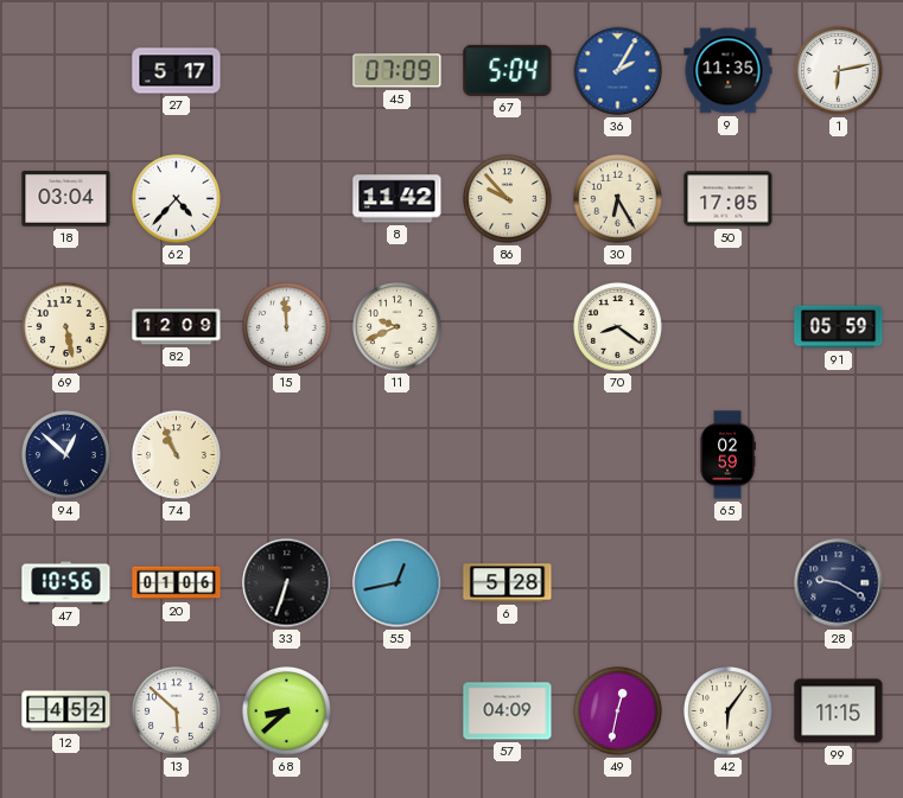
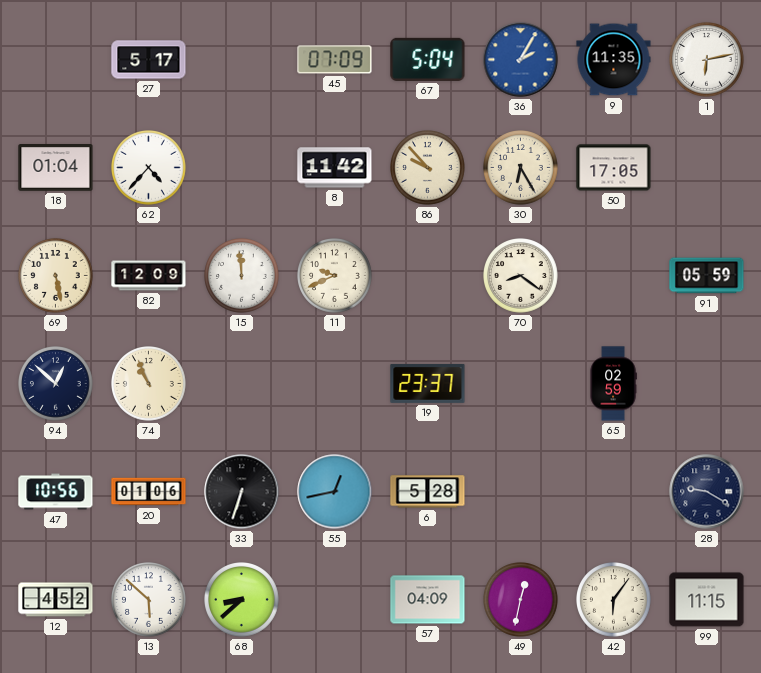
18: 03:04 -> 01:04 (56, 168)
19: none -> 23:37 (428, 383)
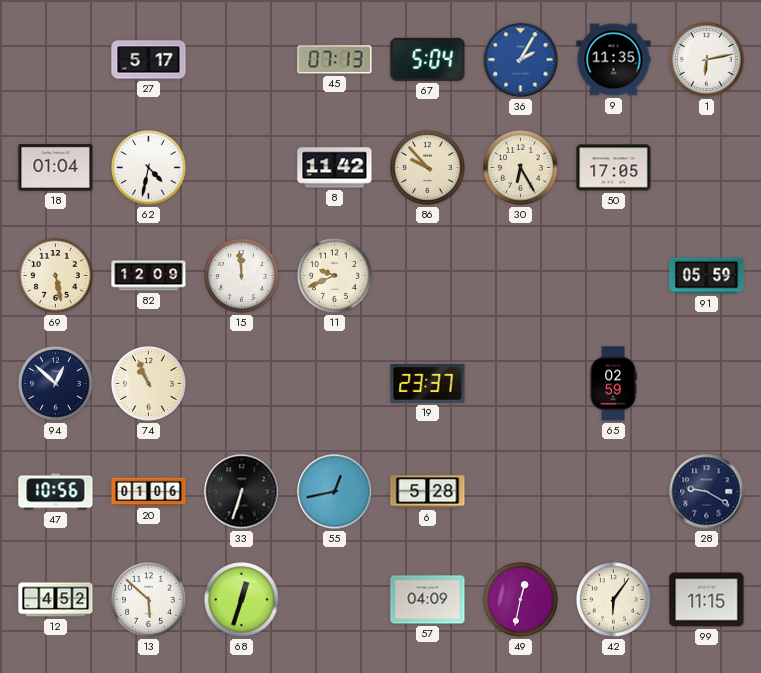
45: 07:09 -> 07:13 (335, 60)
62: 4:37 -> 4:32 (149, 168)
70: 8:21 -> none (521, 276)
68: 8:38 -> 12:33 (242, 600)
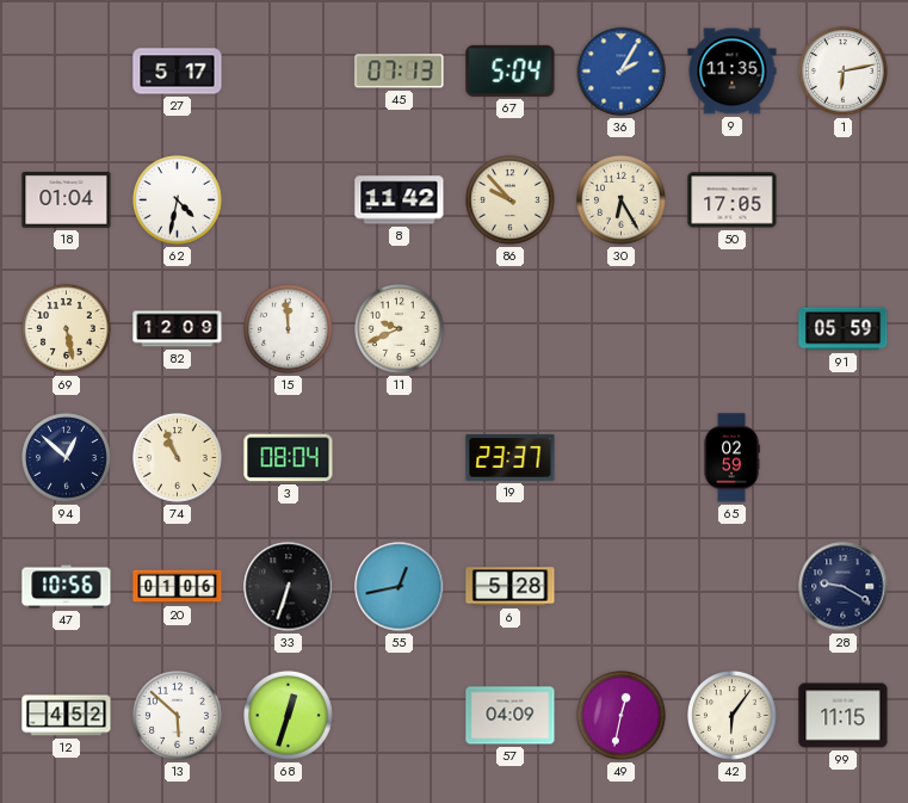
3: none -> 08:04 (289, 458)
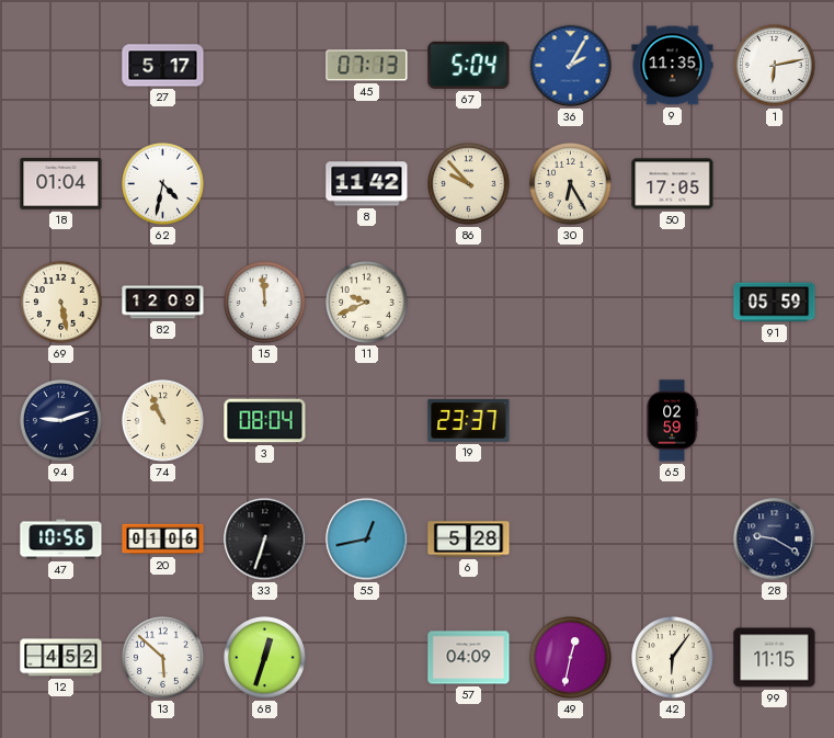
94: 12:52 -> 9:12 (61, 421)
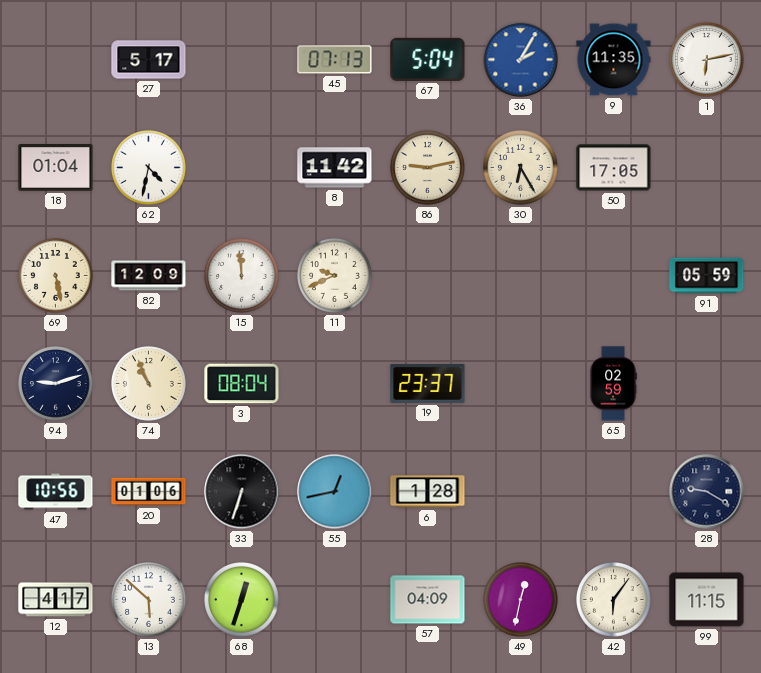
86: 9:53 -> 9:13 (428, 168)
6: 5:28 -> 1:28 (428, 492)
12: 4:52 -> 4:17 (56, 600)
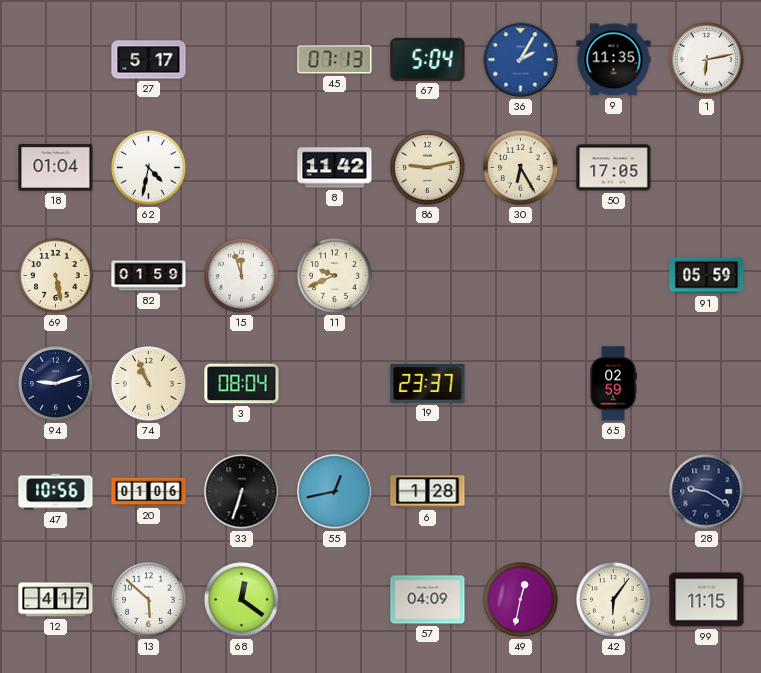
82: 12:09 -> 01:59 (149, 276)
15: 11:59 -> 11:57 (242, 276)
68: 12:33 -> 12:21 (242, 600)
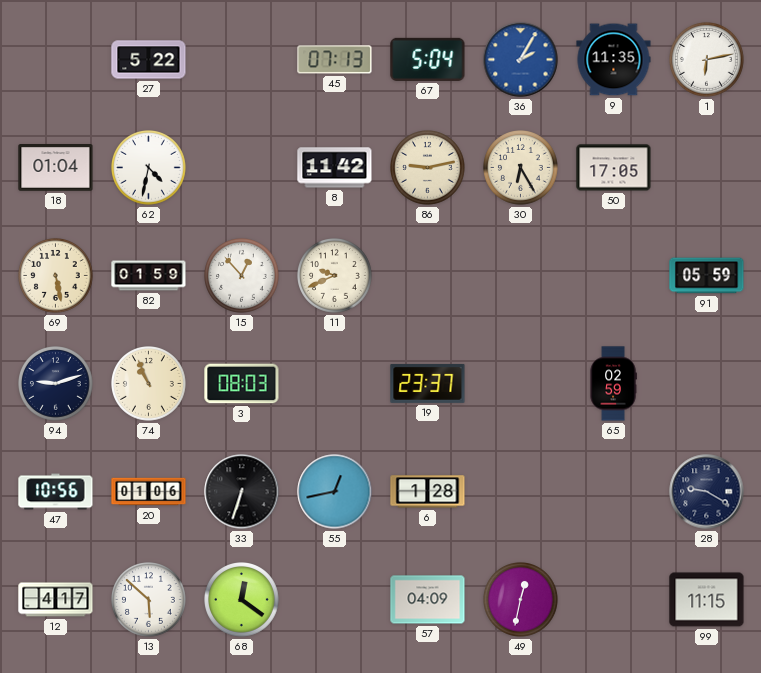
27: 5:17 -> 5:22 (149, 60)
15: 11:57 -> 12:53 (242, 276)
3: 08:04 -> 08:03 (242, 384)
42: 6:06 -> none (614, 600)
